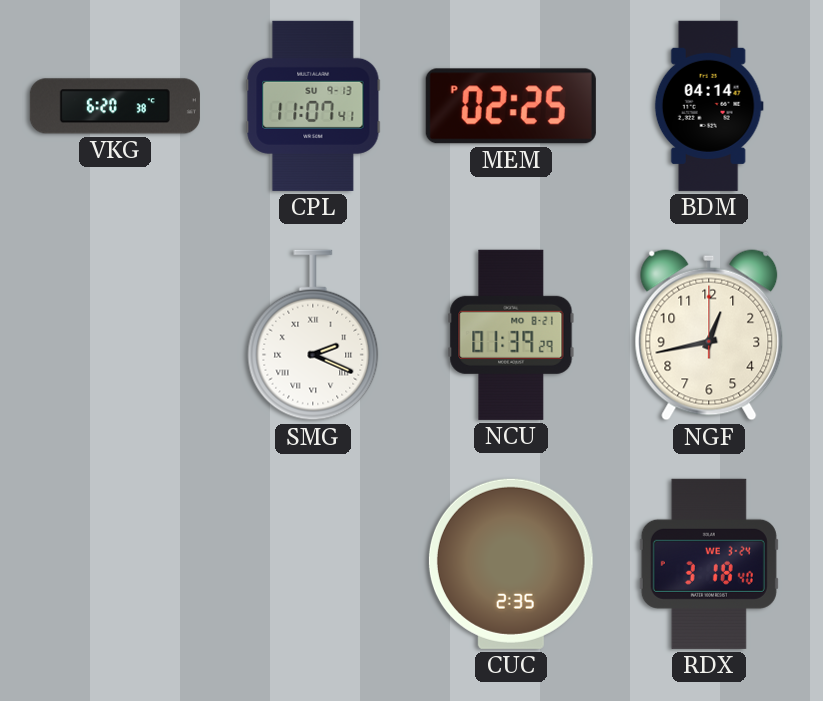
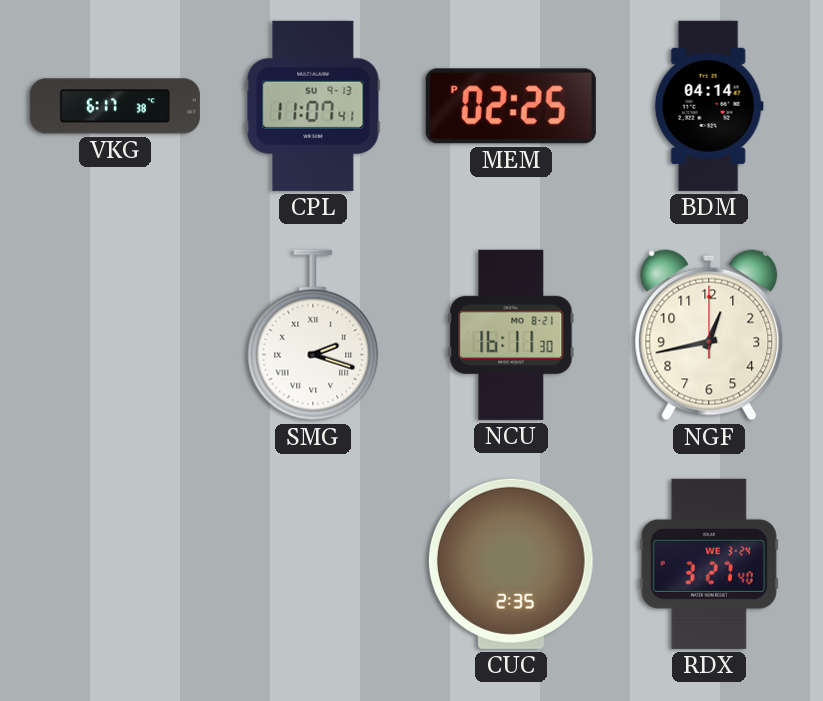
VKG: 6:20 -> 6:17 (115, 106)
SMG: 2:19 -> 2:18 (313, 335)
NCU: 01:39 -> 16:11 (511, 335)
RDX: 3:18 -> 3:27 (709, 564)
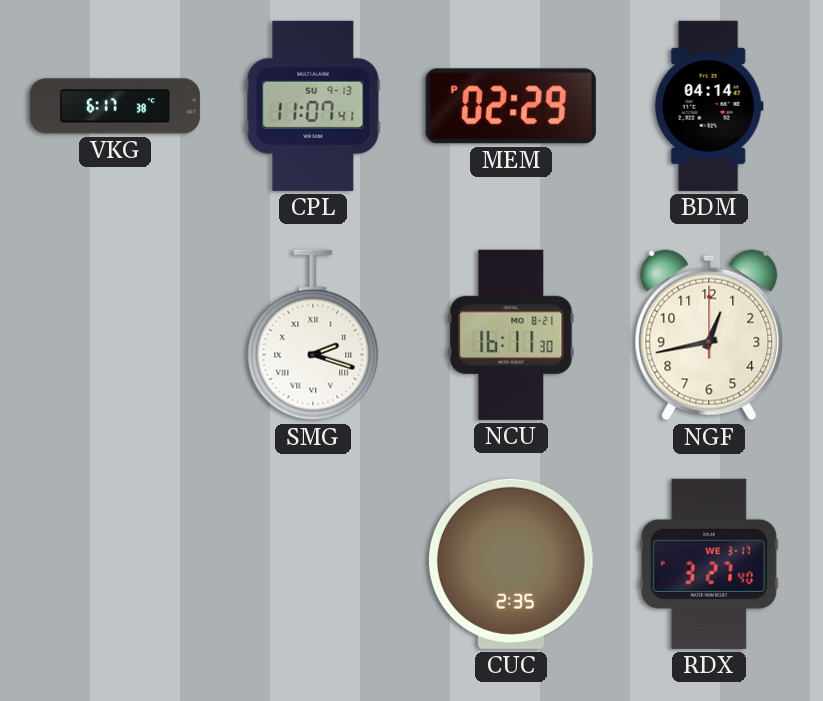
MEM: 02:25 -> 02:29 (511, 106)
RDX date: WE 3-24 -> WE 3-17 (709, 564)
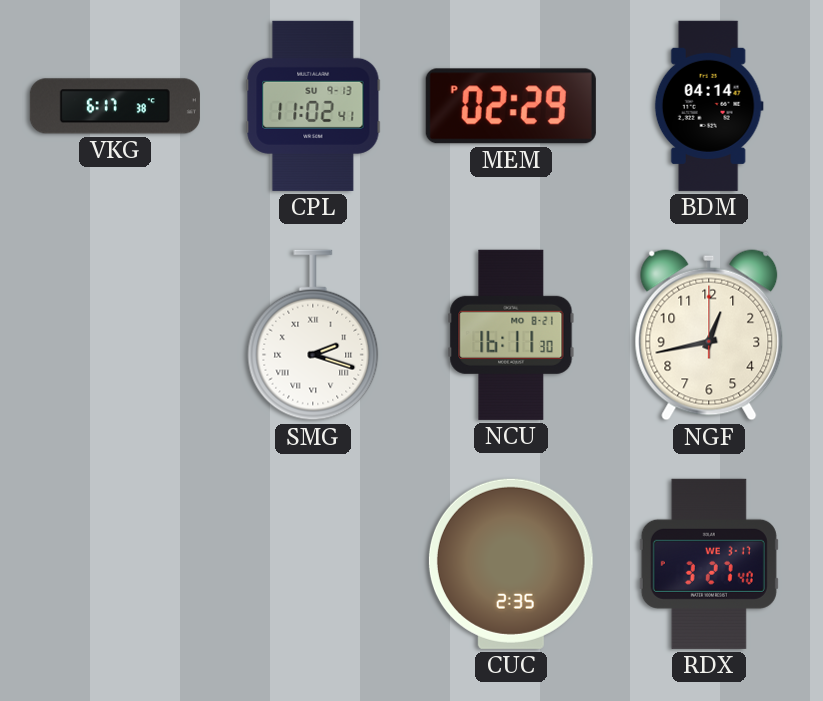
CPL: 11:07 -> 11:02 (313, 106)
